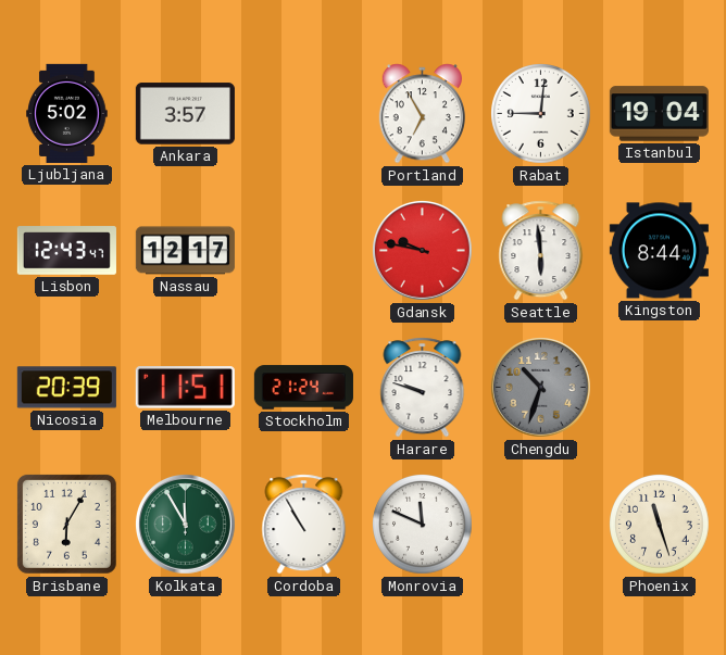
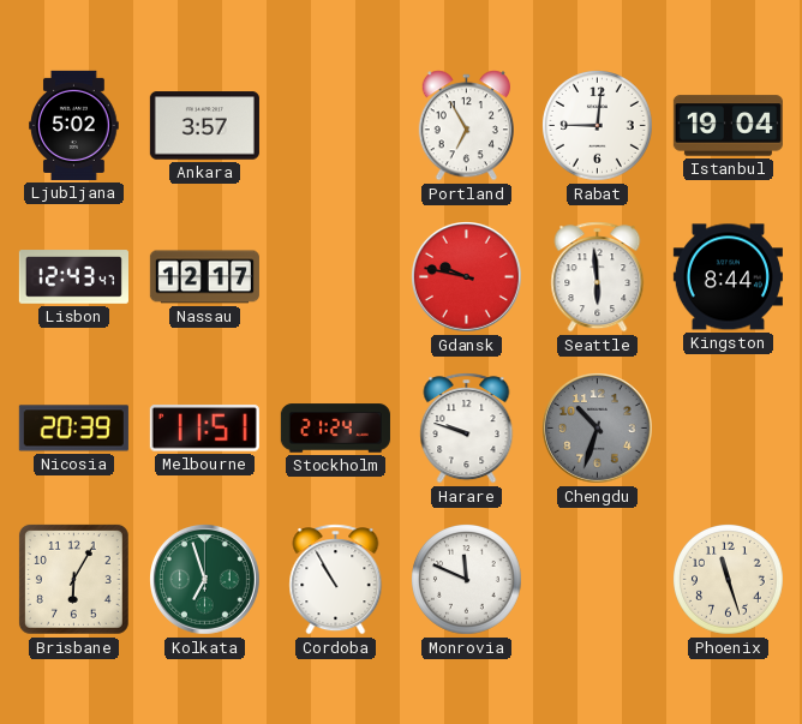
Kolkata: 11:55 -> 6:57 (205, 580)
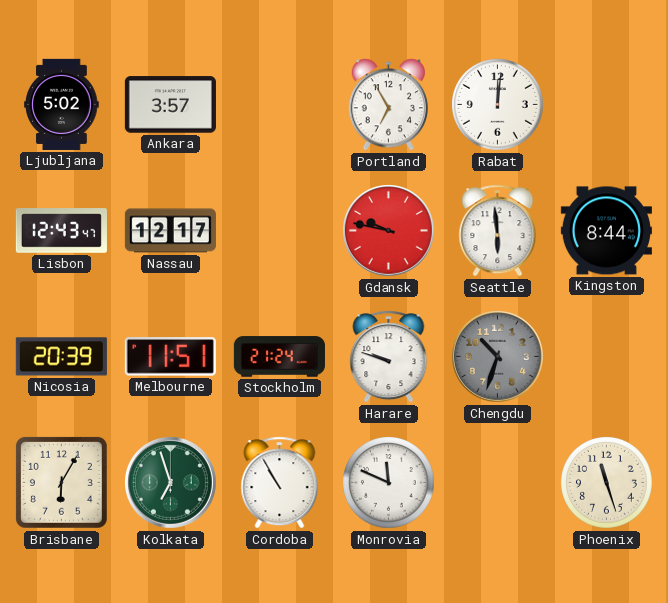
Rabat: 9:01 -> 12:01 (498, 105)
Istanbul: 19:04 -> none (728, 126)
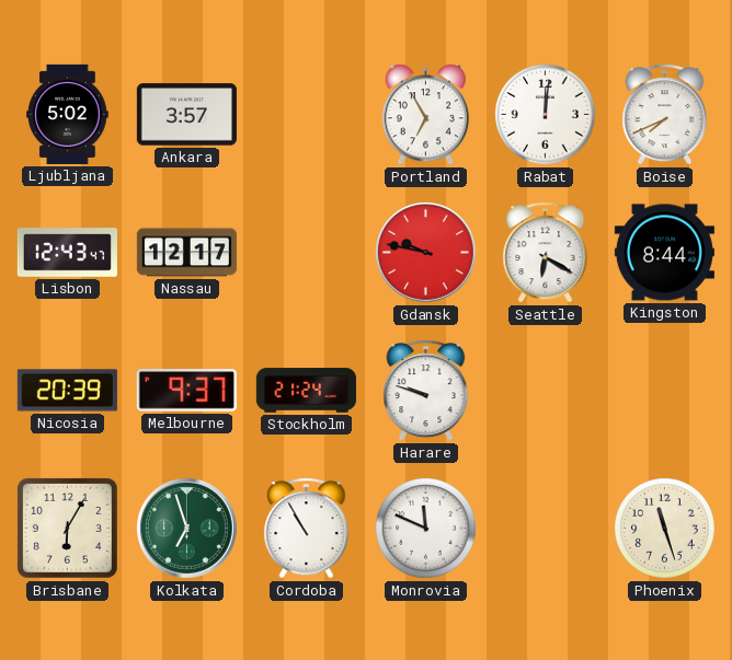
Boise: none -> 7:41 (665, 115)
Seattle: 5:59 -> 6:20 (546, 253)
Melbourne: 11:51 -> 9:37 (186, 391)
Chengdu: 10:33 -> none (498, 357)
